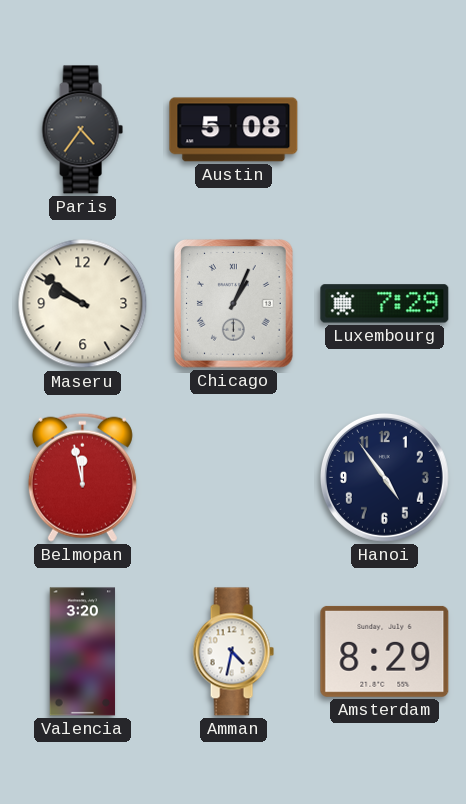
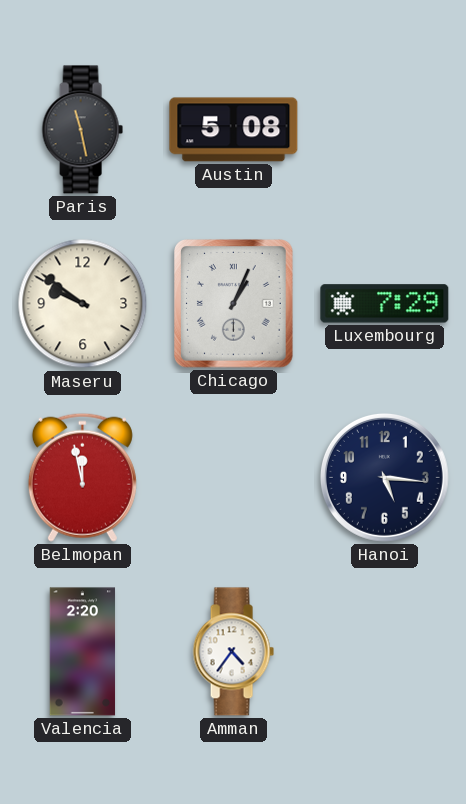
Paris: 4:36 -> 11:28 (82, 130)
Hanoi: 4:54 -> 5:16 (384, 477)
Valencia: 3:20 -> 2:20 (83, 652)
Amman: 4:32 -> 4:36 (233, 652)
Amsterdam: 8:29 -> none (385, 651)
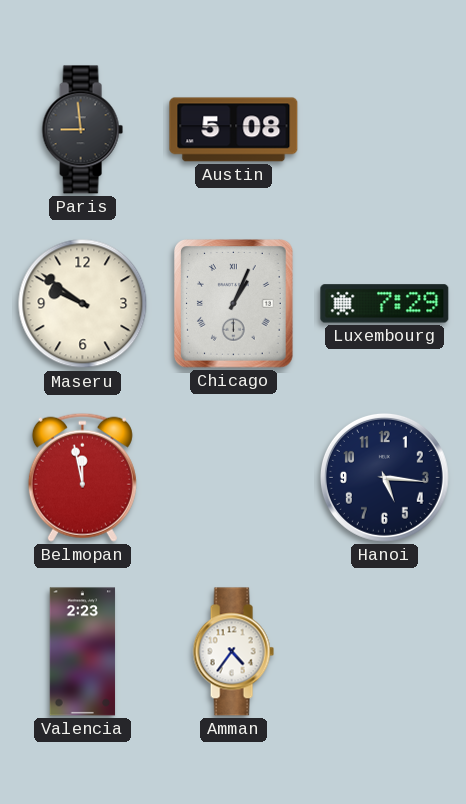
Paris: 11:28 -> 8:59 (82, 130)
Valencia: 2:20 -> 2:23 (83, 652)
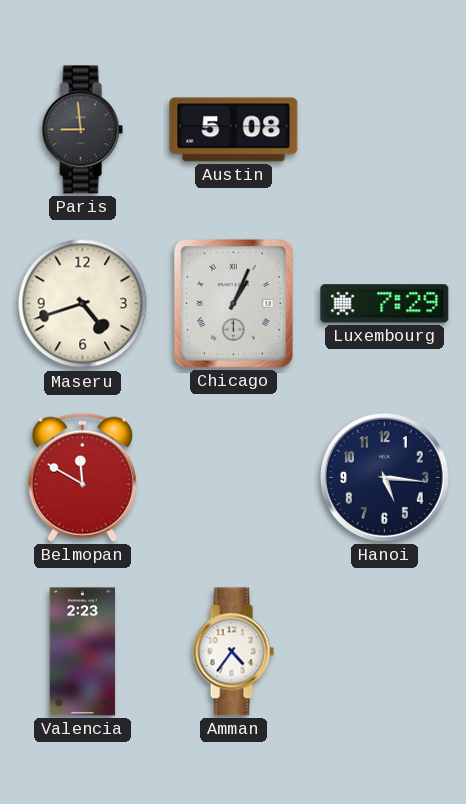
Maseru: 9:51 -> 4:42 (83, 304)
Belmopan: 11:58 -> 11:50 (82, 477)
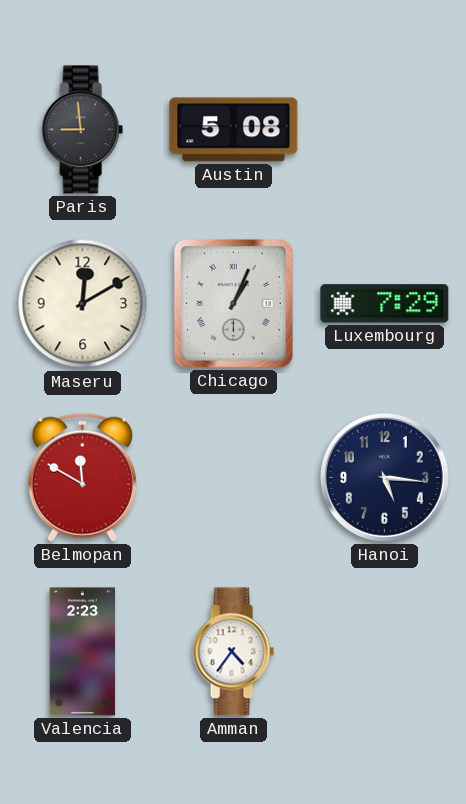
Maseru: 4:42 -> 12:10 (83, 304)
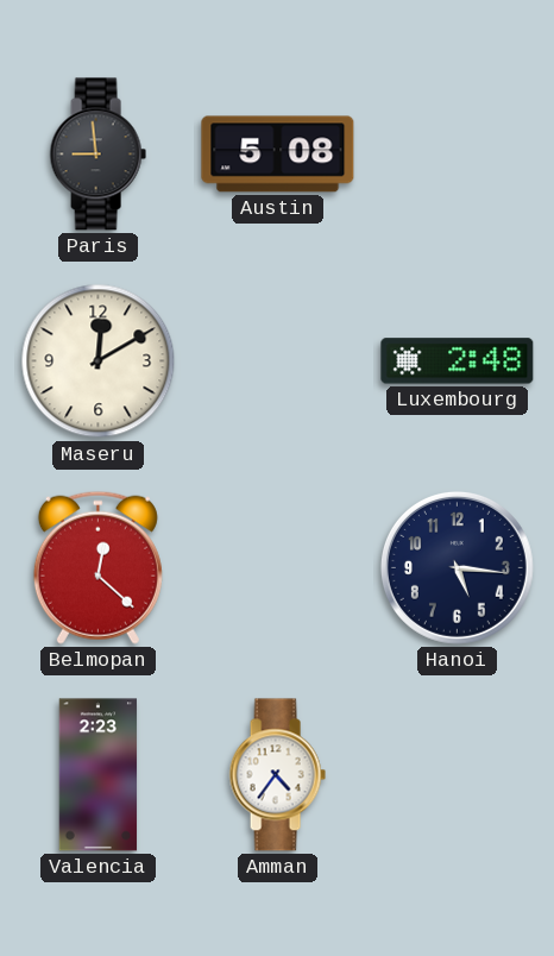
Chicago: 1:04 -> none (234, 304)
Luxembourg: 7:29 -> 2:48 (458, 361)
Belmopan: 11:50 -> 12:22 (97, 567)
